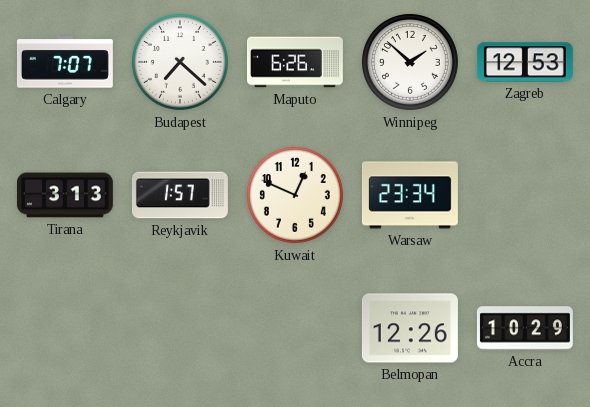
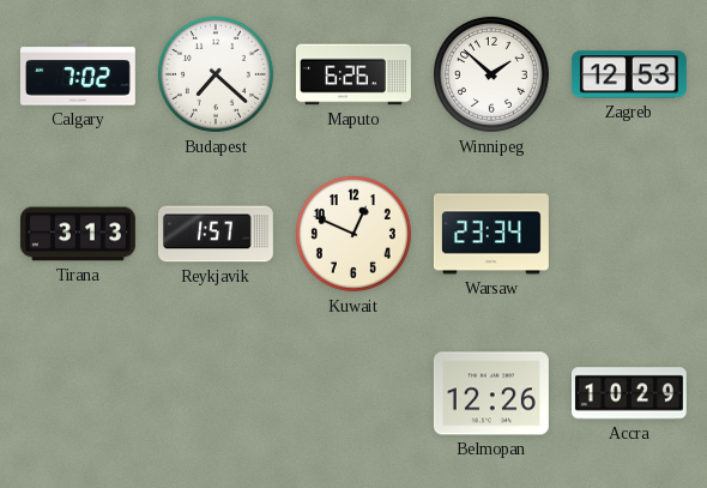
Calgary: 7:07 -> 7:02 (78, 74)
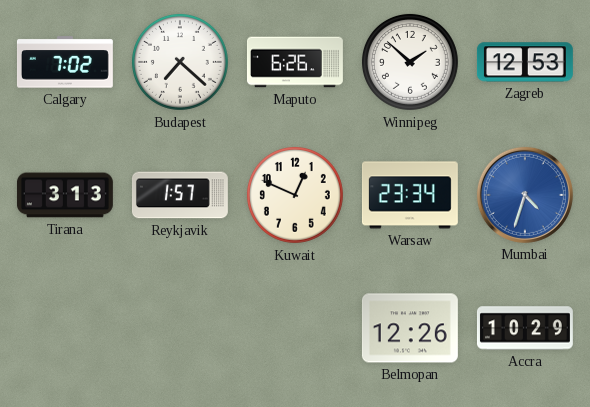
Mumbai: none -> 4:33 (525, 195)
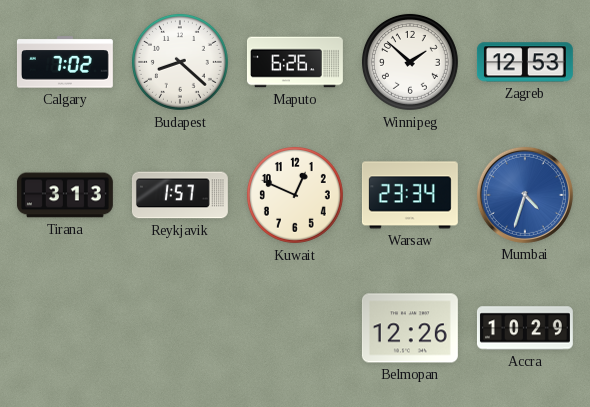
Budapest: 7:22 -> 8:22 (180, 62)
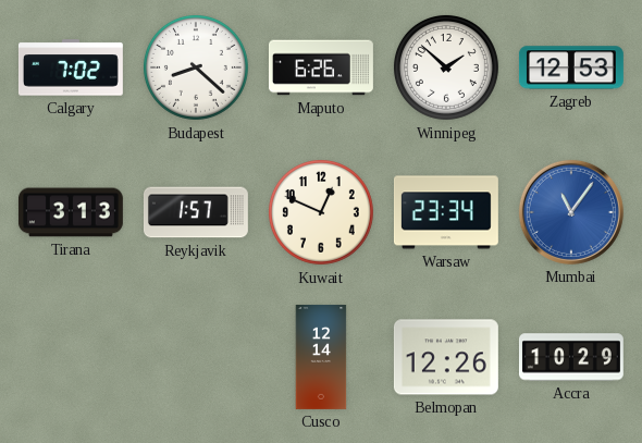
Mumbai: 4:33 -> 11:06 (571, 212)
Cusco: none -> 12:14 (321, 357)
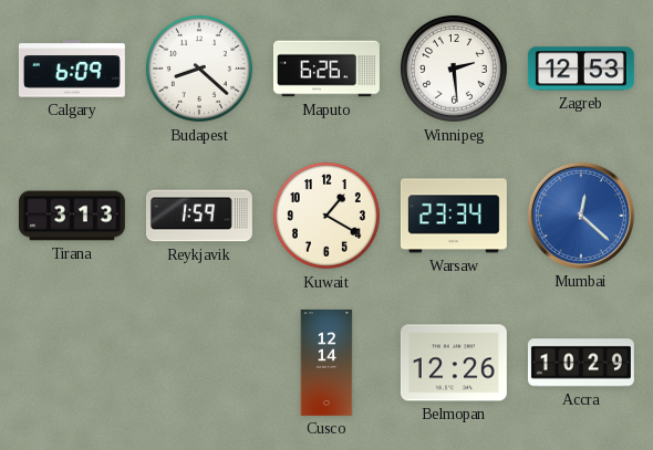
Calgary: 7:02 -> 6:09 (72, 69)
Winnipeg: 1:52 -> 2:29 (454, 69)
Reykjavik: 1:57 -> 1:59 (199, 216)
Kuwait: 12:49 -> 1:20 (326, 216)
Mumbai: 11:06 -> 12:22 (581, 216)
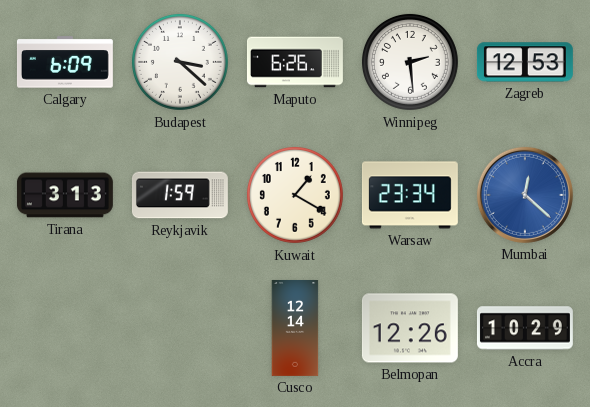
Budapest: 8:22 -> 3:22 (180, 62)
